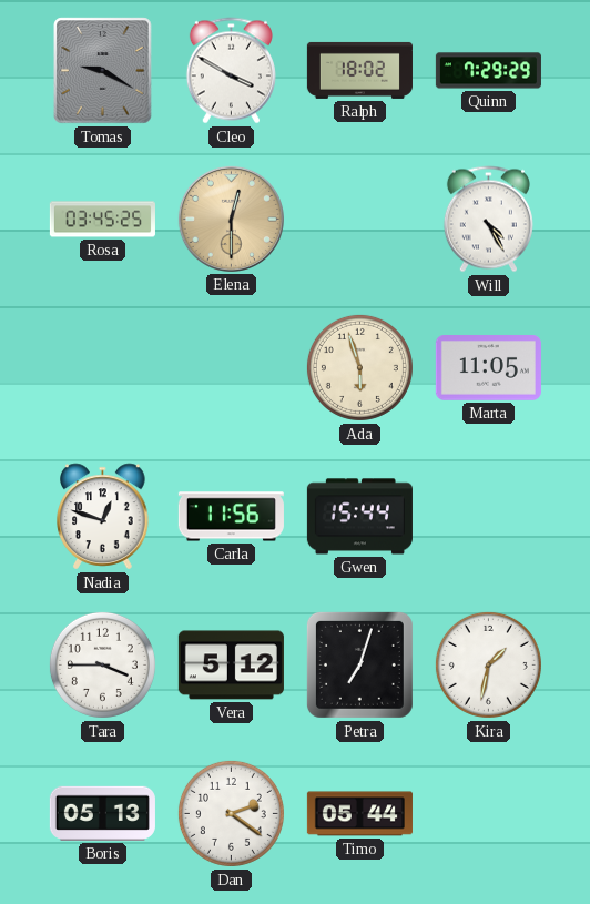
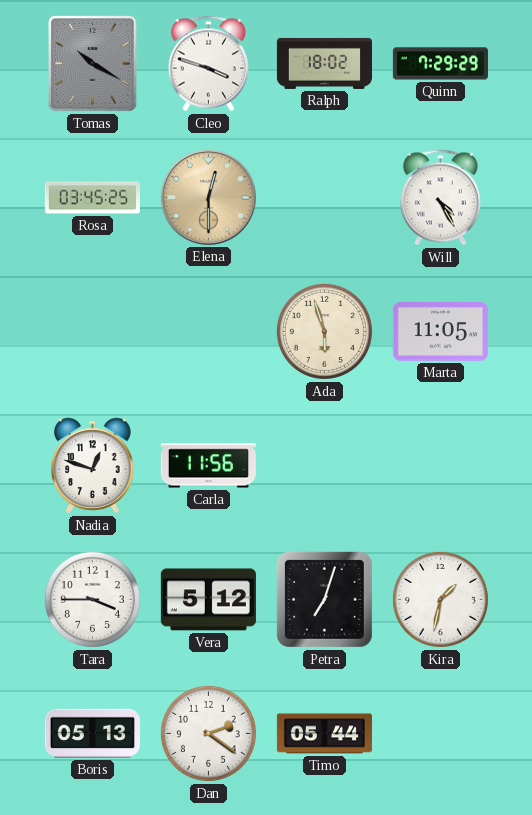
Tomas: 9:20 -> 10:20 (93, 64)
Cleo: 3:50 -> 3:48 (208, 64)
Gwen: 15:44 -> none (359, 517)
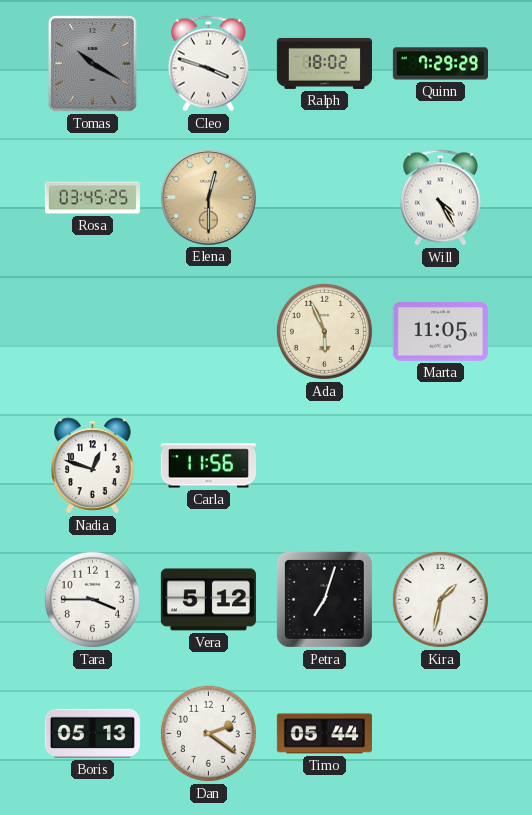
Ada: 5:57 -> 5:56 (324, 331)
